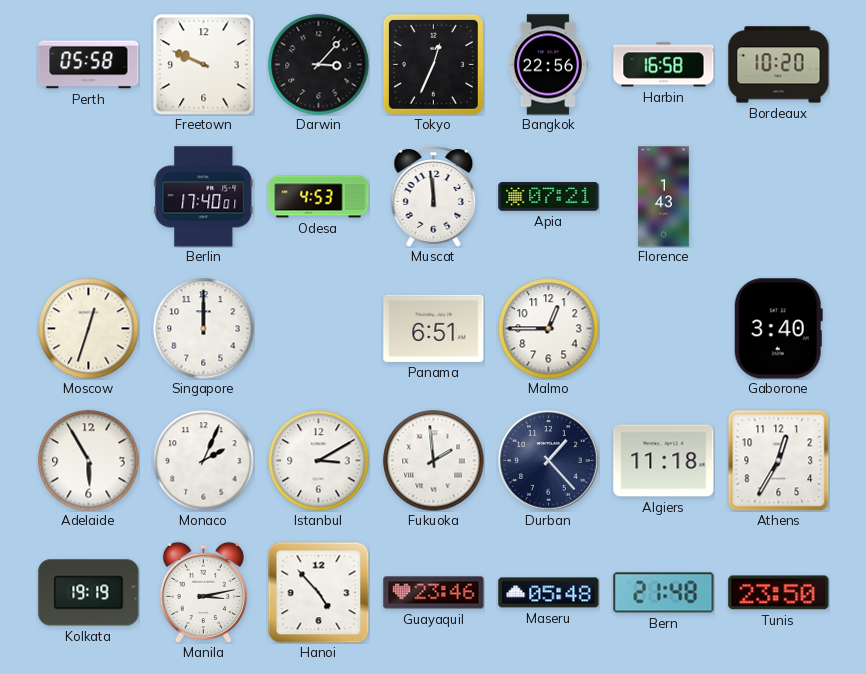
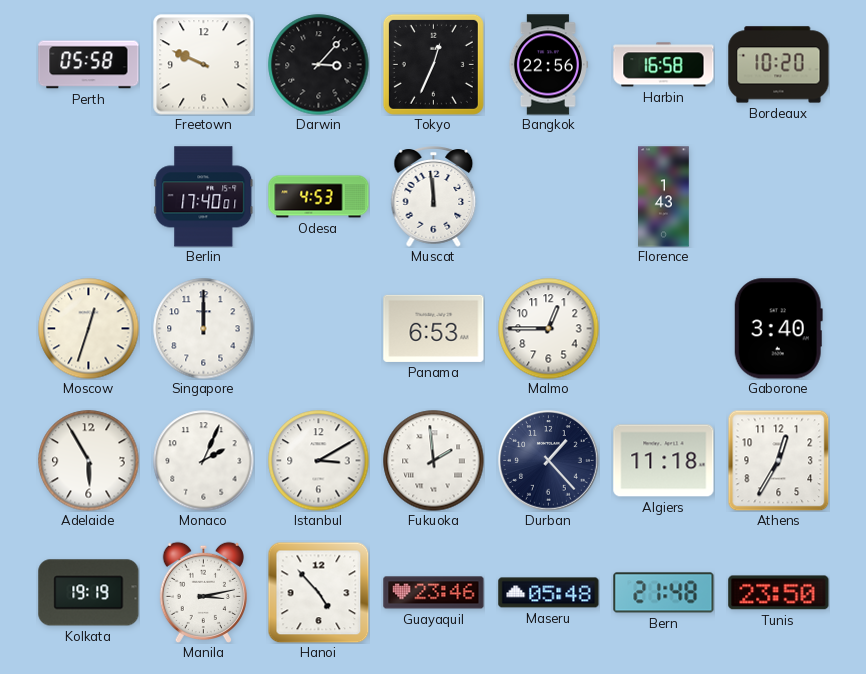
Apia: 07:21 -> none (549, 197)
Panama: 6:51 -> 6:53 (434, 328)
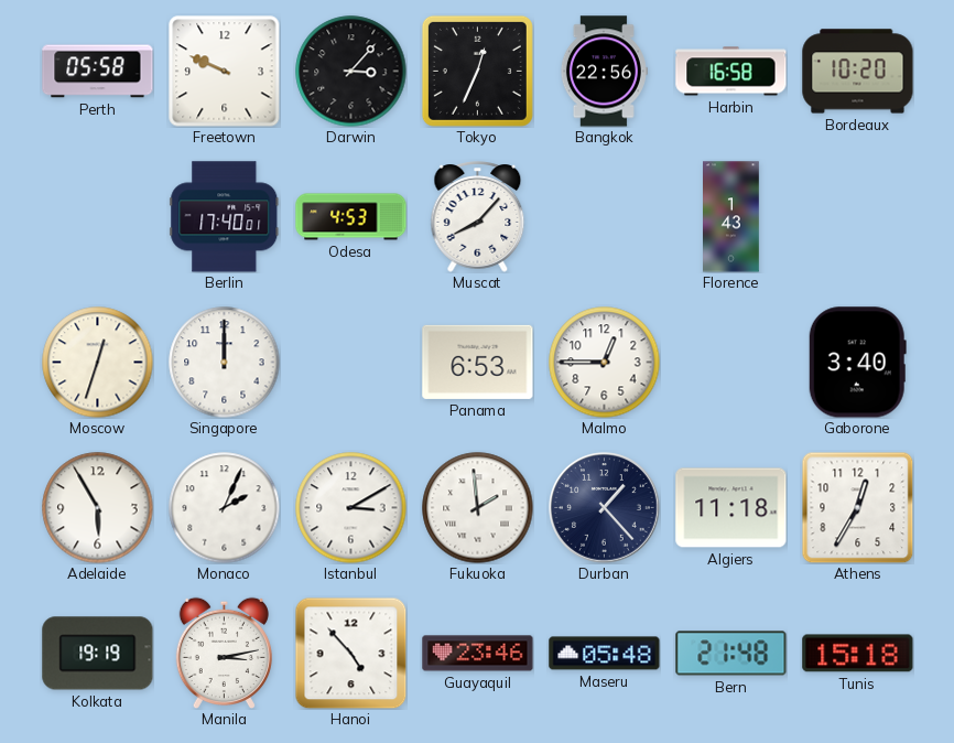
Muscat: 11:59 -> 8:07 (478, 217)
Tunis: 23:50 -> 15:18 (858, 654)
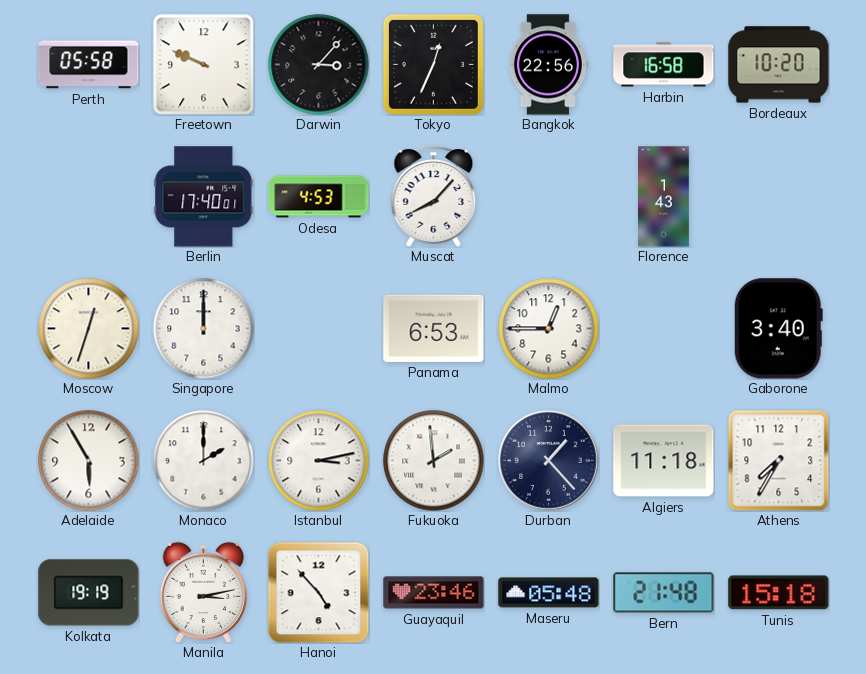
Monaco: 2:04 -> 2:00 (204, 461)
Istanbul: 3:10 -> 3:13 (319, 461)
Athens: 12:35 -> 7:35 (778, 460)
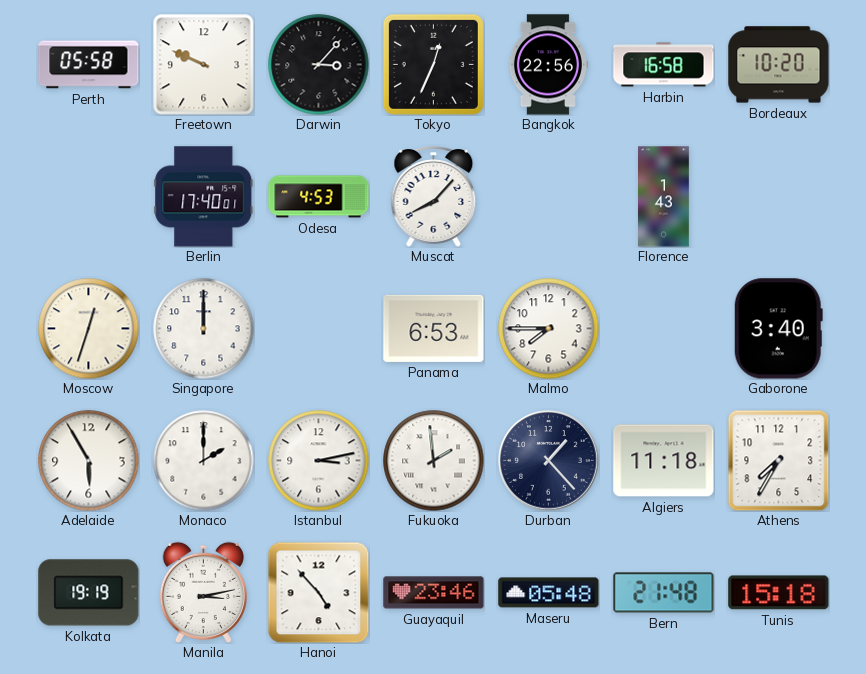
Malmo: 12:45 -> 7:45 (549, 329)
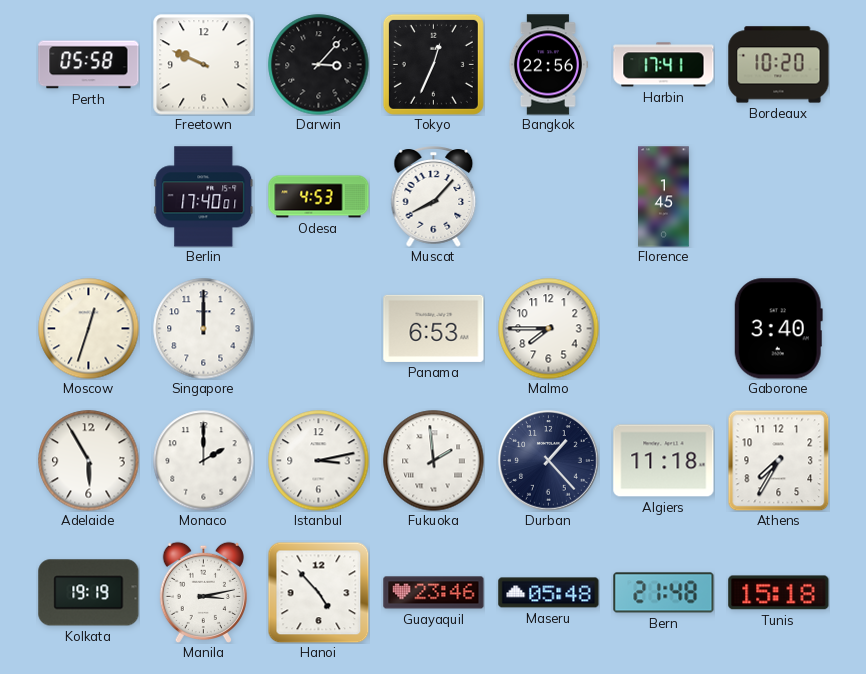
Harbin: 16:58 -> 17:41 (664, 65)
Florence: 1:43 -> 1:45 (664, 197)
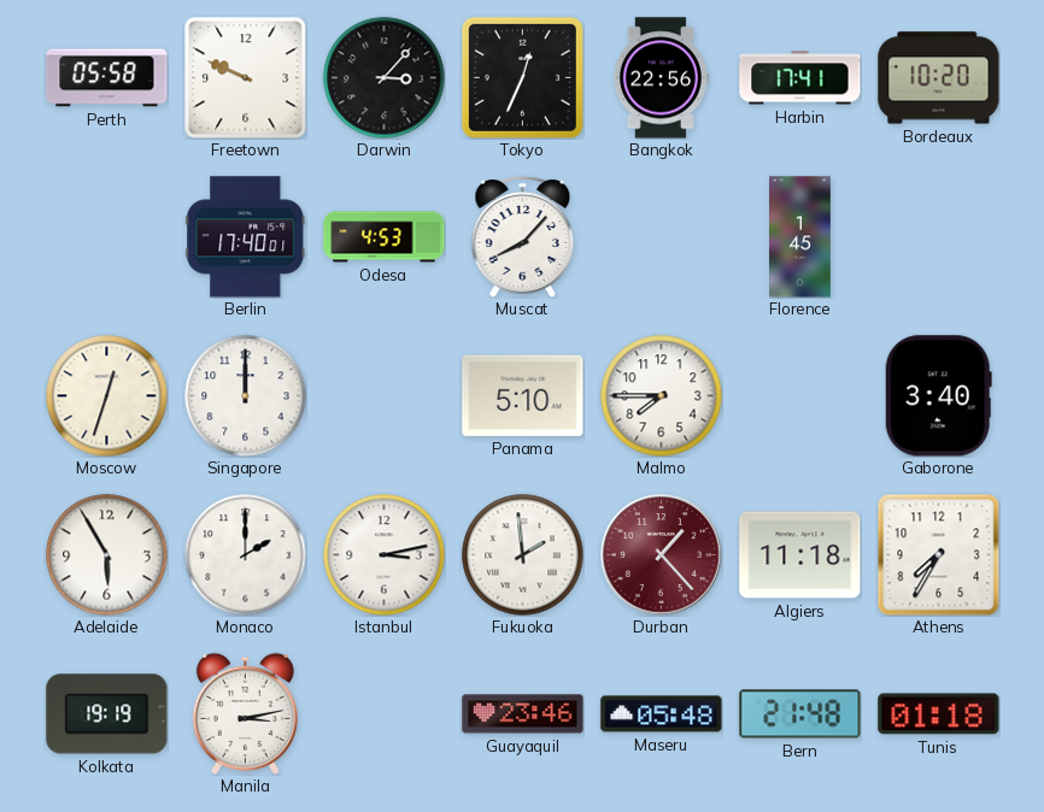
Panama: 6:53 -> 5:10 (523, 395)
Durban dial: navy -> burgundy (662, 555)
Hanoi: 4:53 -> none (318, 592)
Tunis: 15:18 -> 01:18 (939, 714)
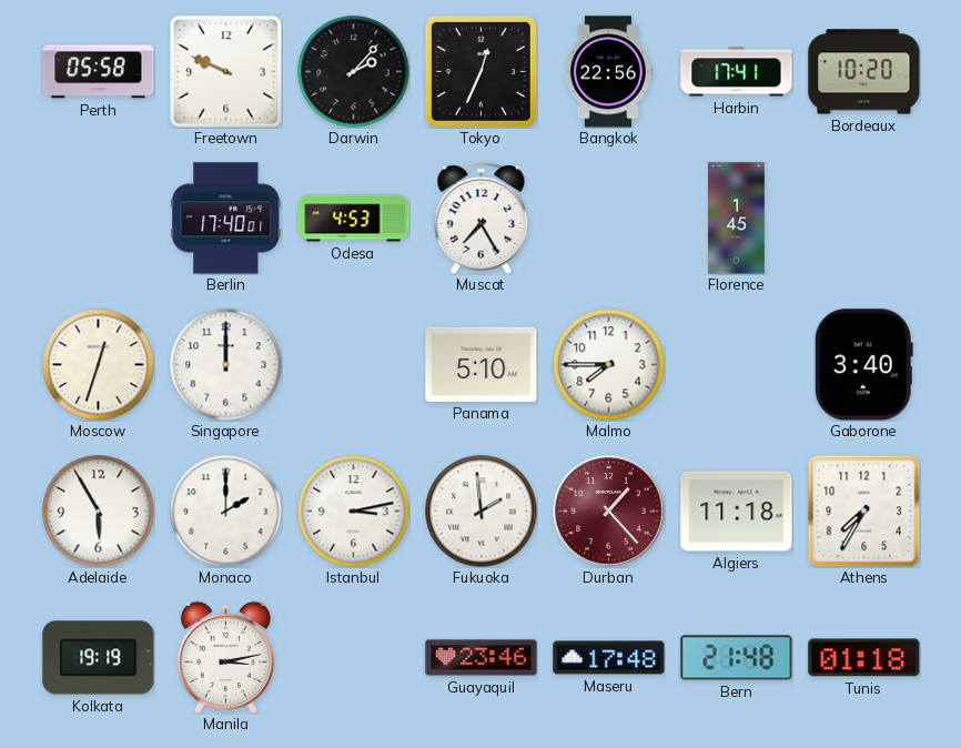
Darwin: 3:07 -> 2:07 (354, 72)
Muscat: 8:07 -> 7:25 (482, 219)
Maseru: 05:48 -> 17:48 (609, 658)
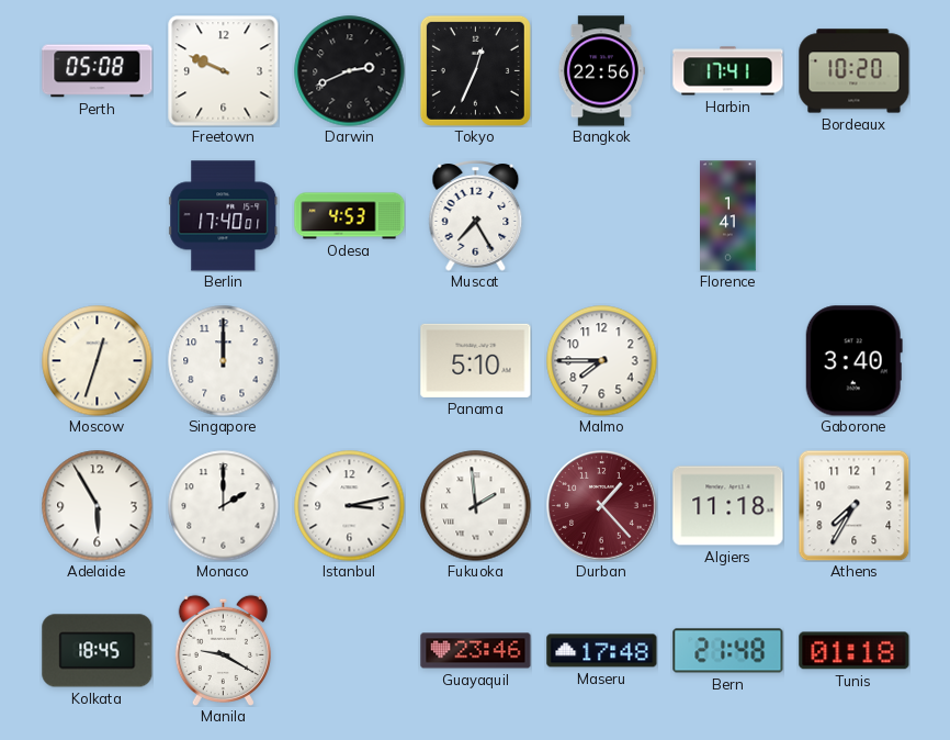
Perth: 05:58 -> 05:08 (98, 71)
Darwin: 2:07 -> 2:41 (350, 71)
Florence: 1:45 -> 1:41 (728, 216)
Kolkata: 19:19 -> 18:45 (98, 651)
Manila: 3:13 -> 9:20 (223, 650)
